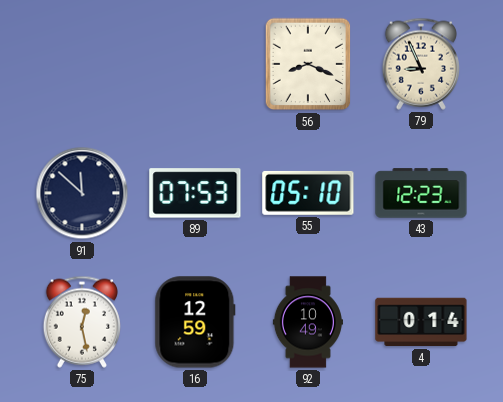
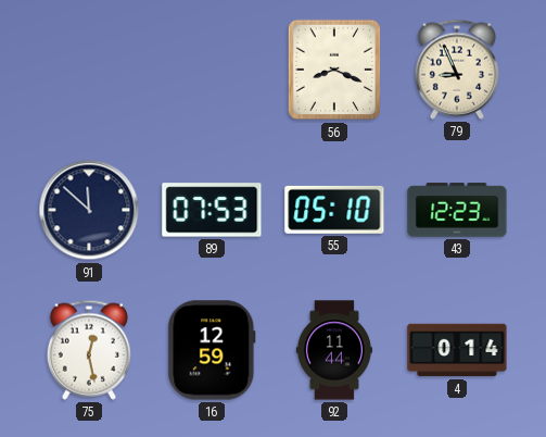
92: 10:49 -> 11:44 (334, 350)
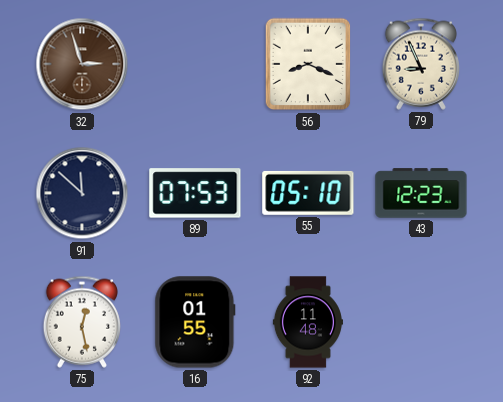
32: none -> 2:57 (82, 64)
16: 12:59 -> 01:55 (195, 322)
92: 11:44 -> 11:48 (308, 322)
4: 0:14 -> none (457, 350)
